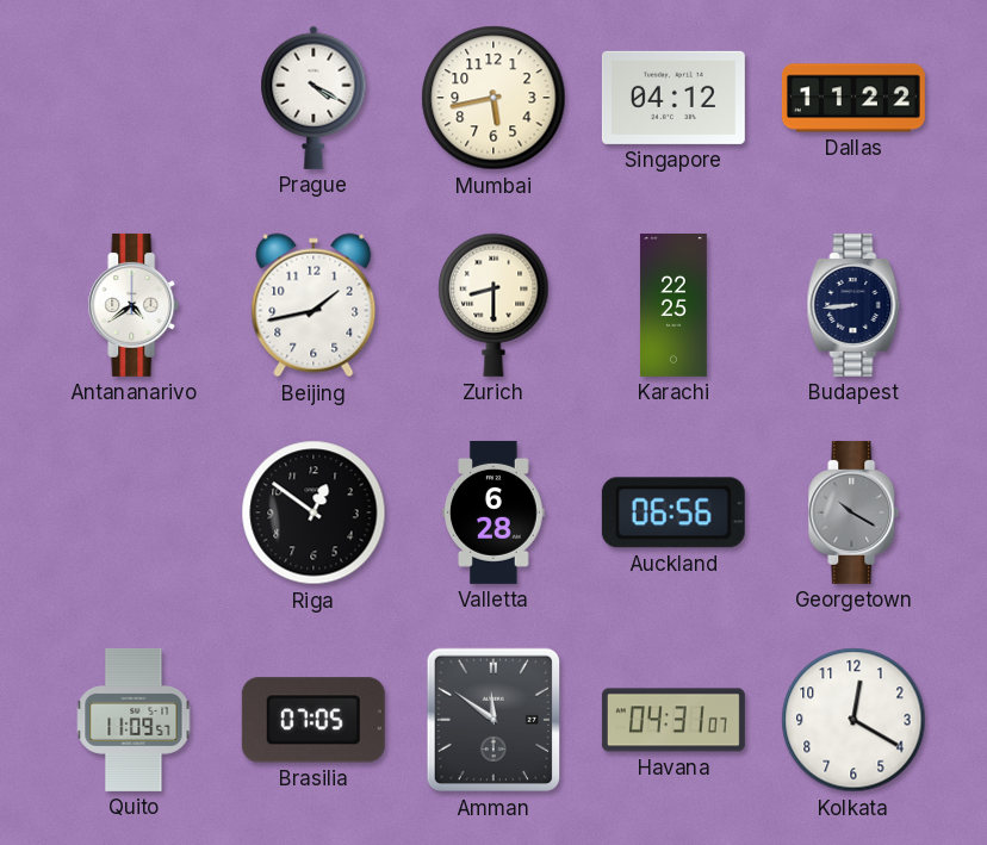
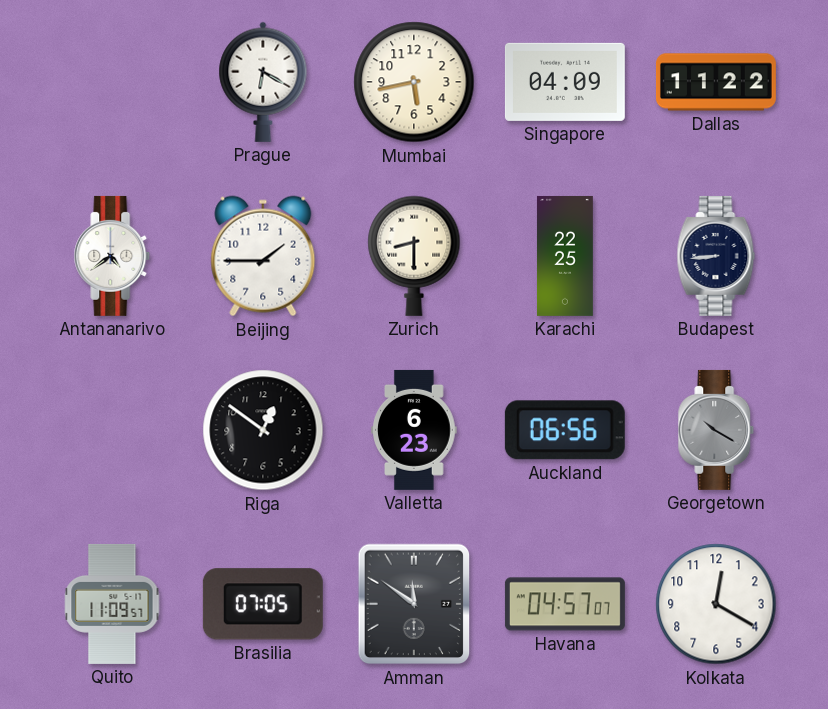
Prague: 4:20 -> 6:20 (263, 82)
Singapore: 04:12 -> 04:09 (565, 82)
Beijing: 1:43 -> 1:45 (263, 256)
Valletta: 6:28 -> 6:23 (414, 430)
Havana: 04:31 -> 04:57 (565, 604)
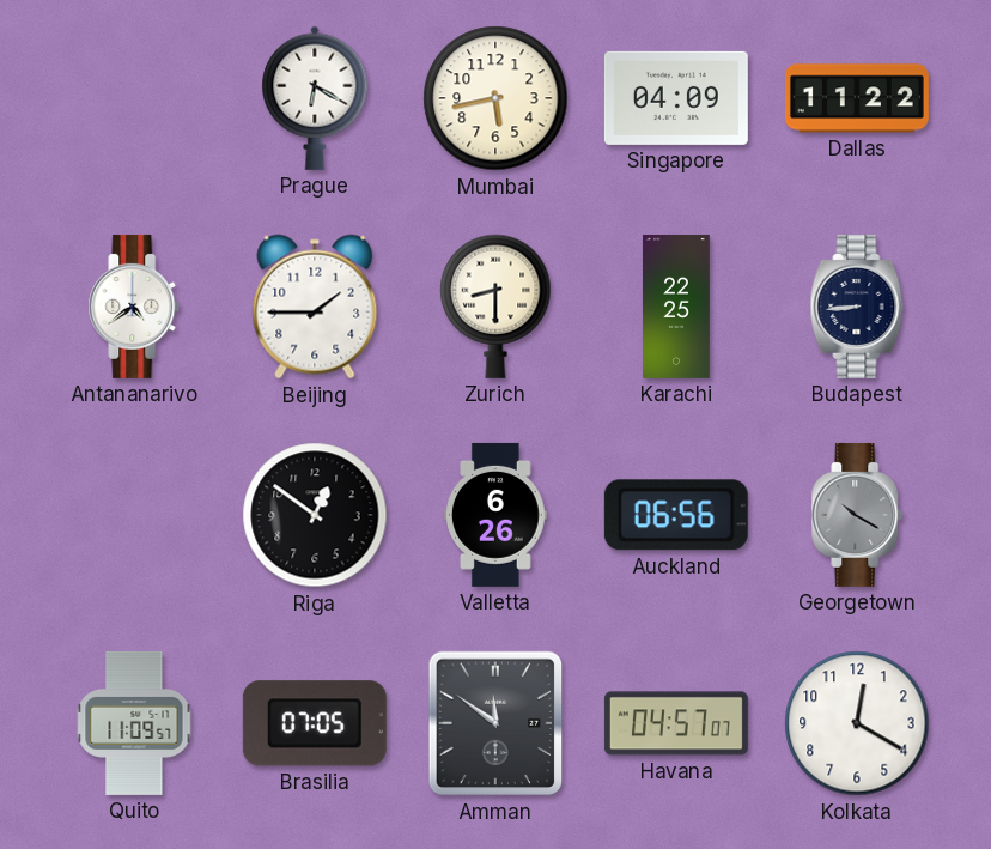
Valletta: 6:23 -> 6:26 (495, 515)
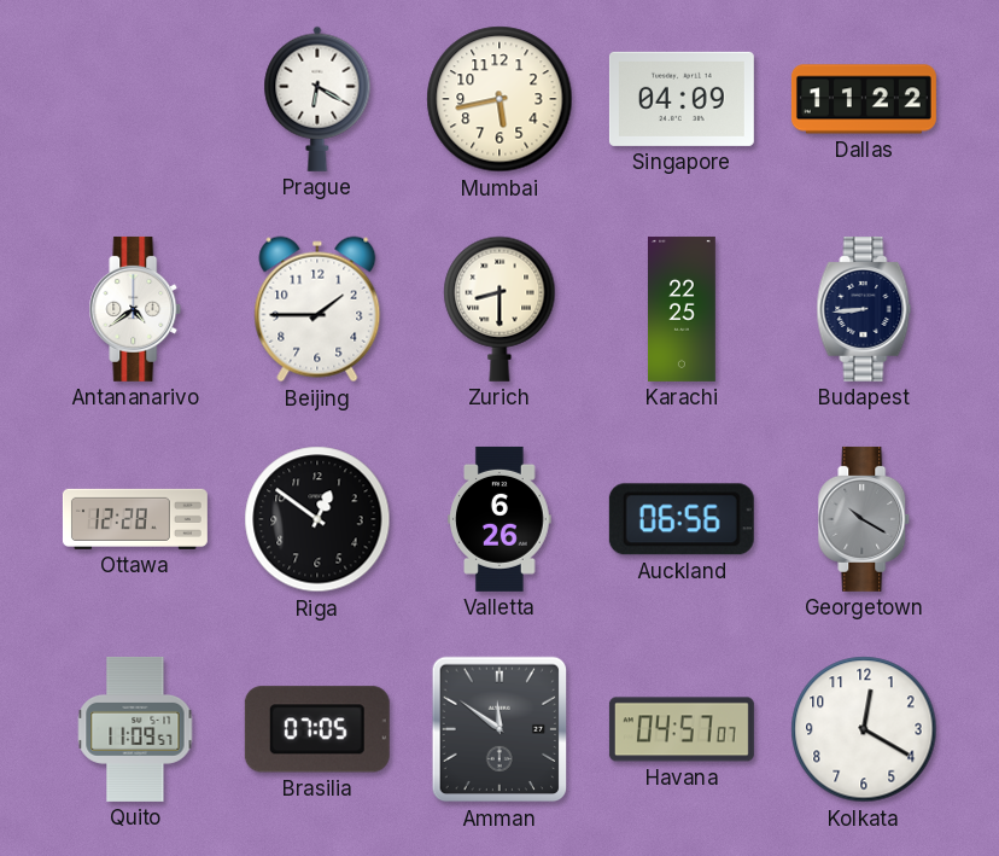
Ottawa: none -> 12:28 (135, 519)
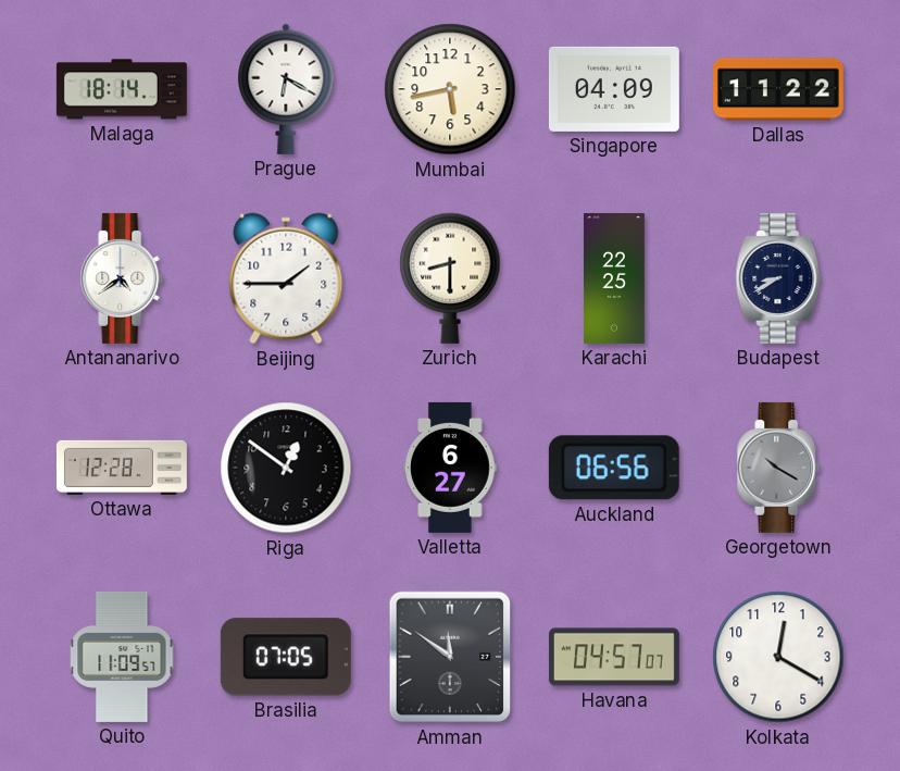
Malaga: none -> 18:14 (122, 89)
Budapest: 8:44 -> 8:40 (778, 278)
Valletta: 6:26 -> 6:27 (450, 468)
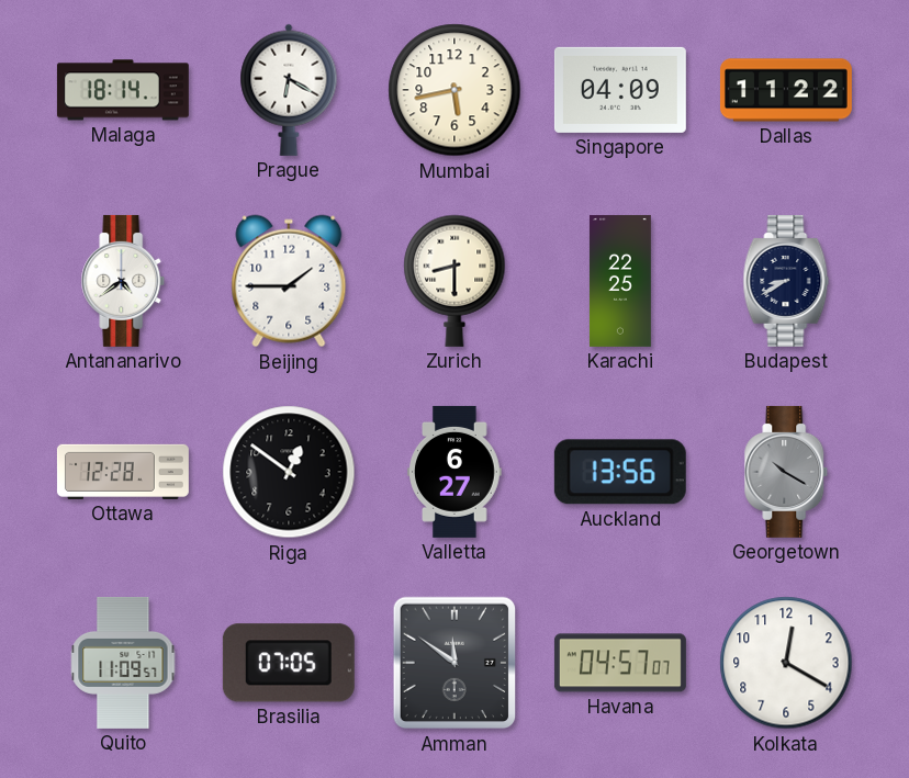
Auckland: 06:56 -> 13:56 (620, 472)
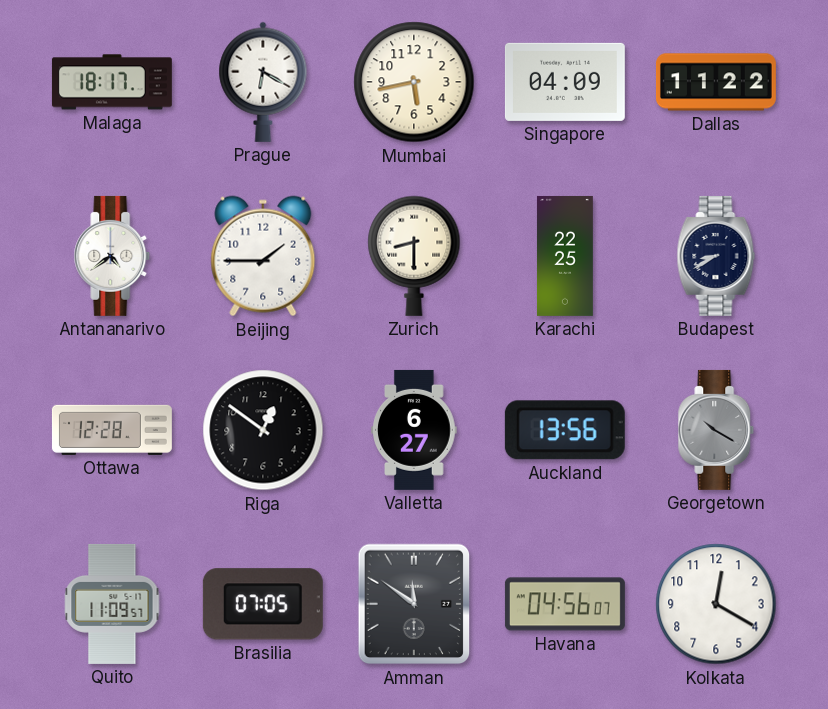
Malaga: 18:14 -> 18:17 (112, 82)
Havana: 04:57 -> 04:56 (565, 604)
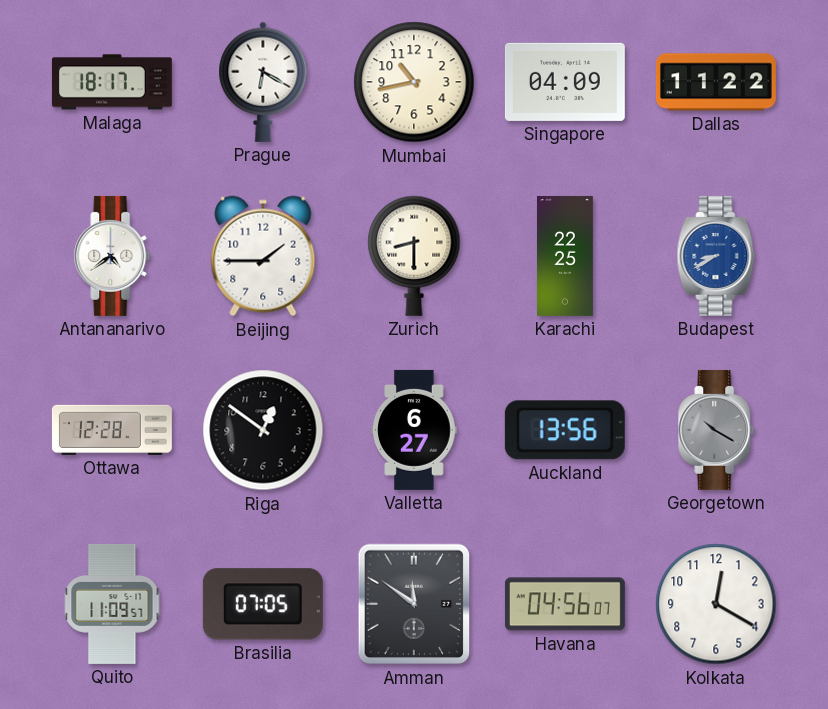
Mumbai: 5:43 -> 10:43 (414, 82)
Budapest dial: navy -> blue (716, 256)
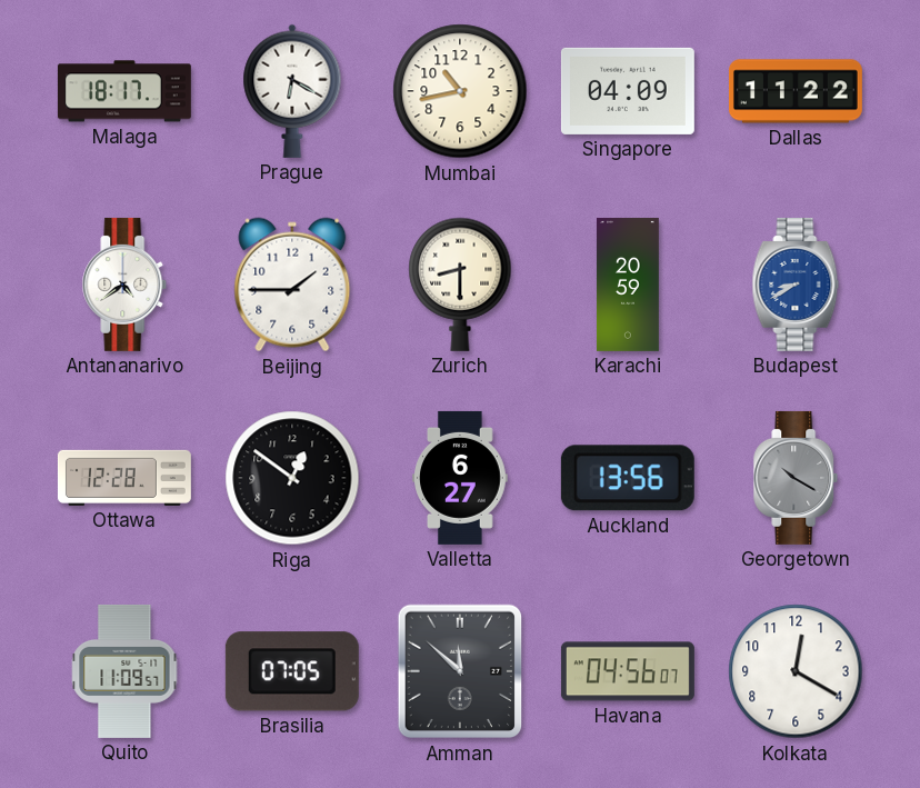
Karachi: 22:25 -> 20:59 (628, 285)
Amman: 11:51 -> 11:52 (460, 671)
